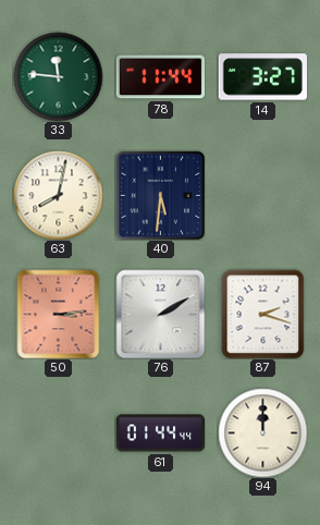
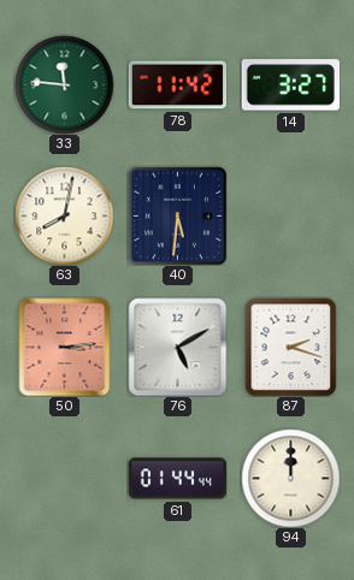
78: 11:44 -> 11:42 (177, 85)
76: 2:10 -> 5:10 (177, 347)
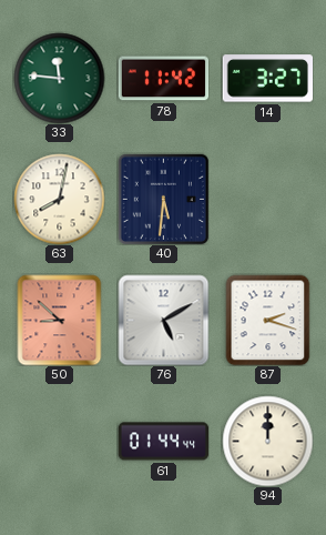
50: 3:14 -> 8:52 (60, 320)
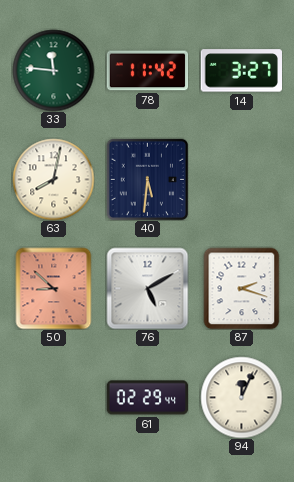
61: 01:44 -> 02:29 (147, 398)
94: 12:00 -> 12:04 (241, 397)
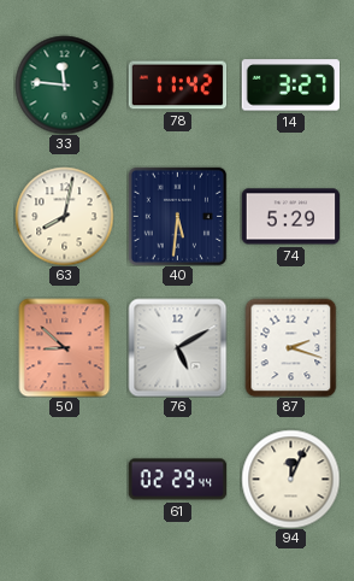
74: none -> 5:29 (290, 217)
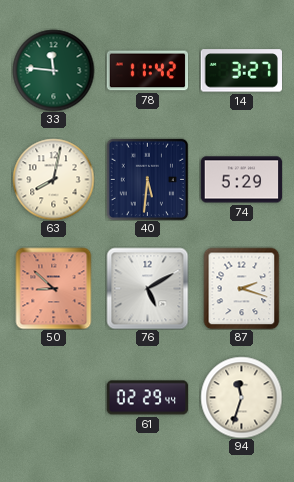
94: 12:04 -> 11:33 (241, 397)
